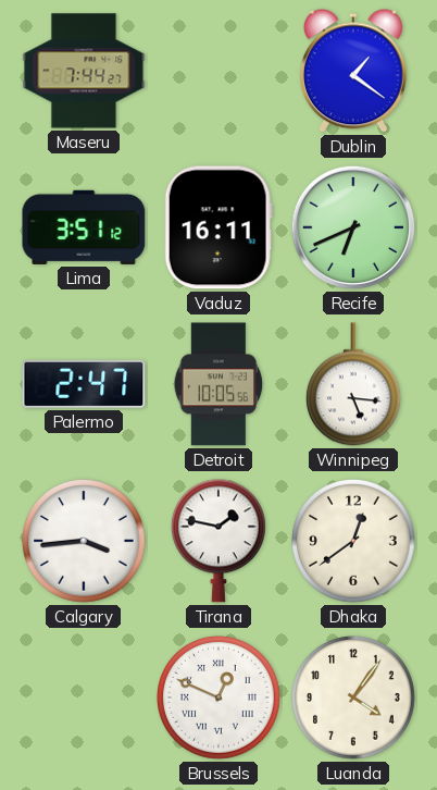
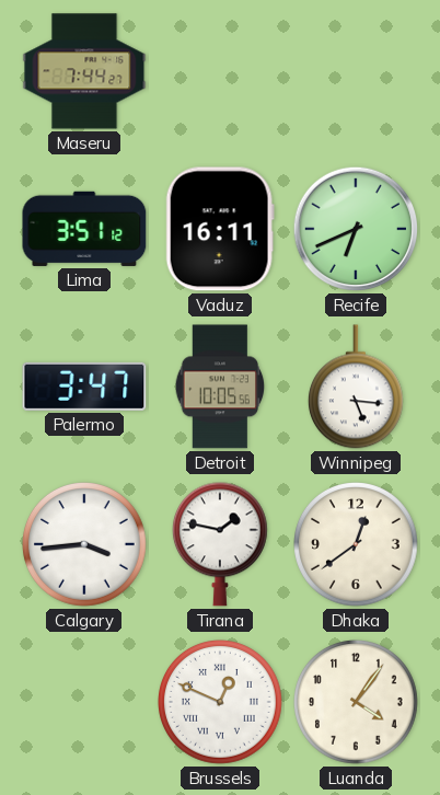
Dublin: 1:21 -> none (353, 71)
Palermo: 2:47 -> 3:47 (84, 387)
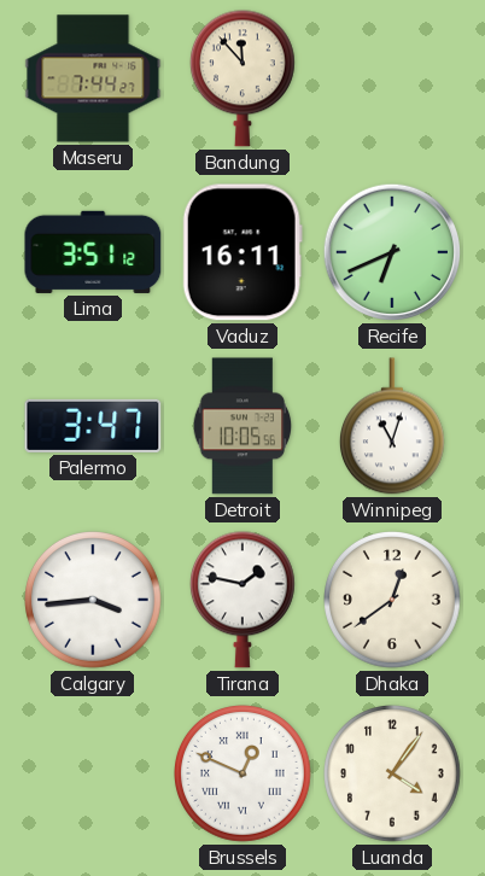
Bandung: none -> 11:53 (242, 78)
Winnipeg: 5:16 -> 11:03 (392, 426)
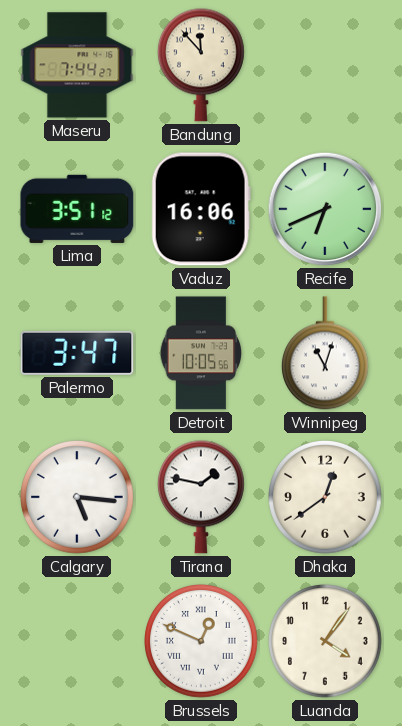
Vaduz: 16:11 -> 16:06 (201, 209)
Calgary: 3:44 -> 5:16 (78, 498)
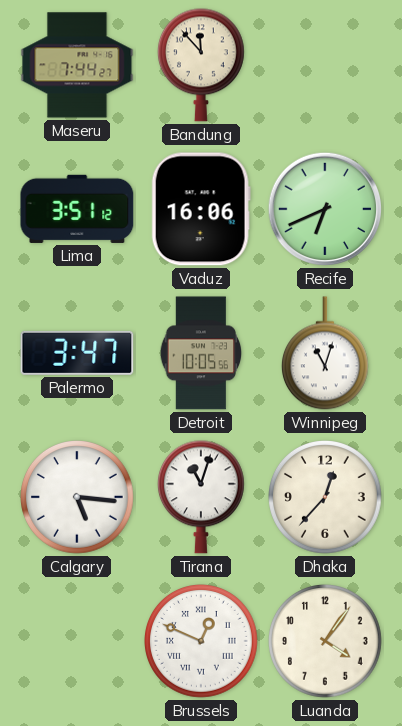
Tirana: 1:47 -> 11:03 (201, 497)
Dhaka: 12:39 -> 12:37 (326, 498)
